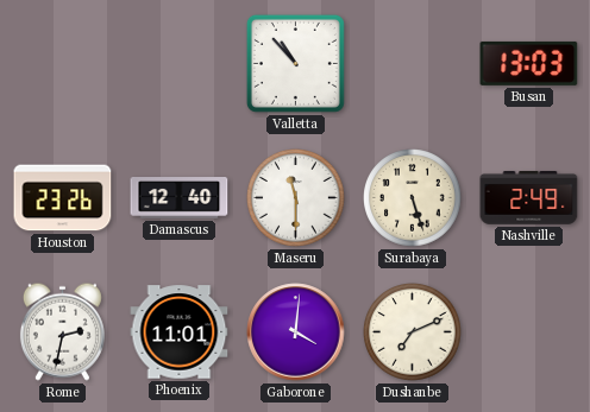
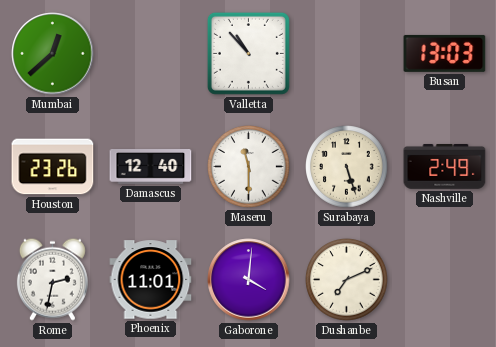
Mumbai: none -> 12:38 (53, 54)
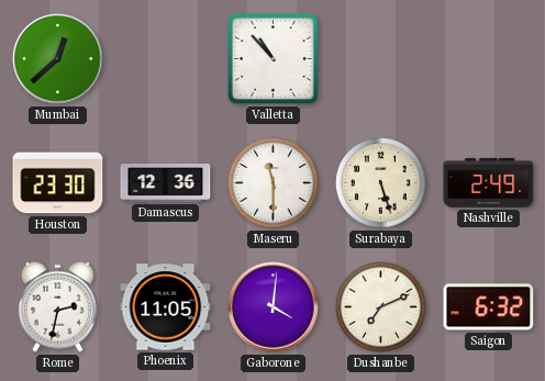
Busan: 13:03 -> none (445, 53)
Houston: 23:26 -> 23:30 (58, 183)
Damascus: 12:40 -> 12:36 (166, 183)
Phoenix: 11:01 -> 11:05 (166, 307)
Saigon: none -> 6:32 (489, 307)
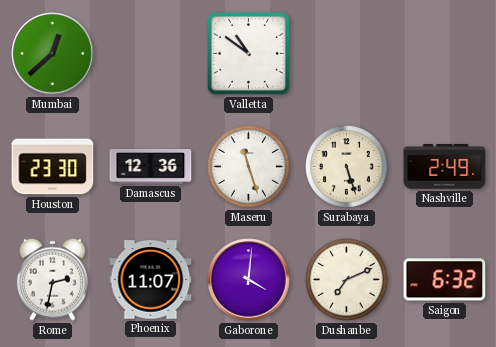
Valletta: 10:53 -> 10:51 (248, 53)
Maseru: 11:30 -> 11:27 (249, 167)
Phoenix: 11:05 -> 11:07 (151, 280)
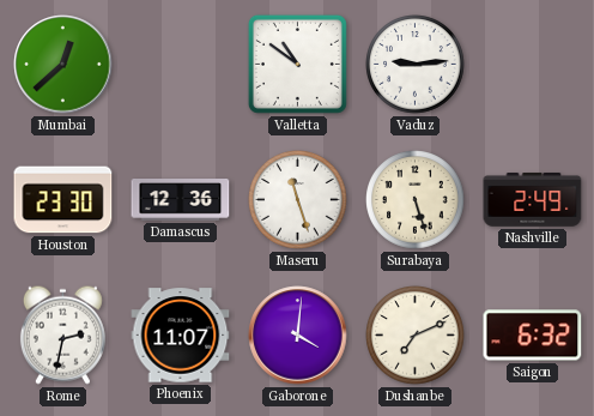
Vaduz: none -> 9:14 (416, 65)
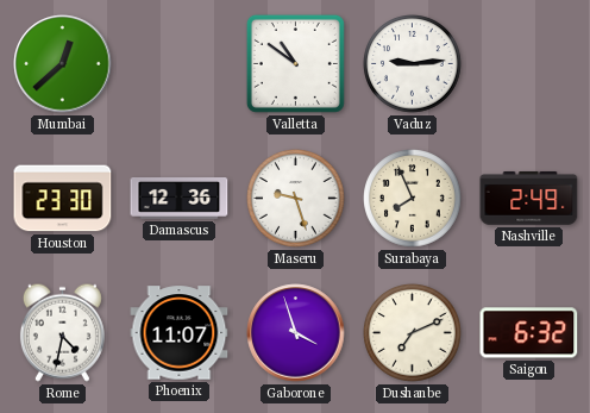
Maseru: 11:27 -> 9:27 (296, 199)
Surabaya: 5:27 -> 7:56 (413, 199)
Rome: 2:32 -> 4:32 (62, 332)
Gaborone: 4:01 -> 3:57 (296, 333)
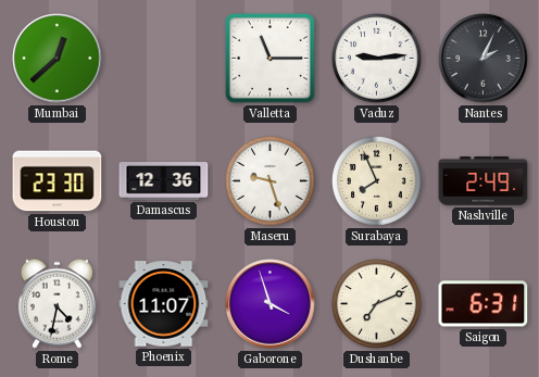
Valletta: 10:51 -> 11:15 (269, 58)
Nantes: none -> 2:04 (484, 59)
Saigon: 6:32 -> 6:31 (484, 304)
